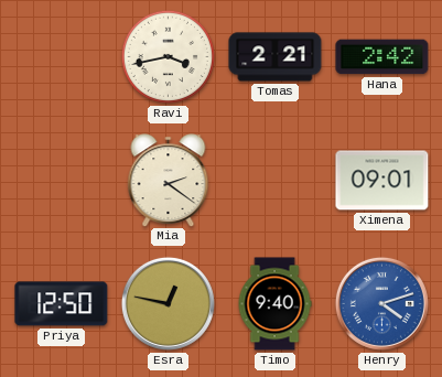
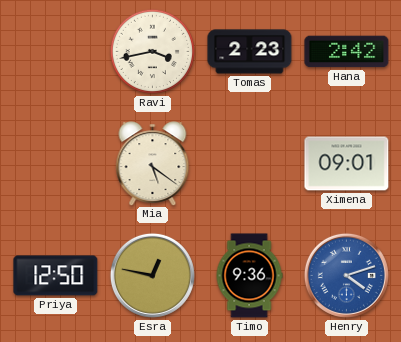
Tomas: 2:21 -> 2:23 (250, 52)
Mia: 2:21 -> 5:21 (153, 163)
Timo: 9:40 -> 9:36 (249, 276)
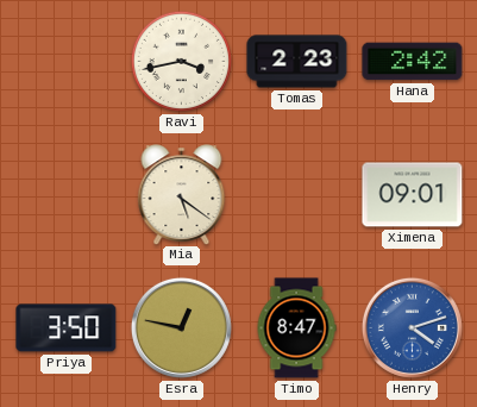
Priya: 12:50 -> 3:50 (67, 328)
Timo: 9:36 -> 8:47 (296, 328)
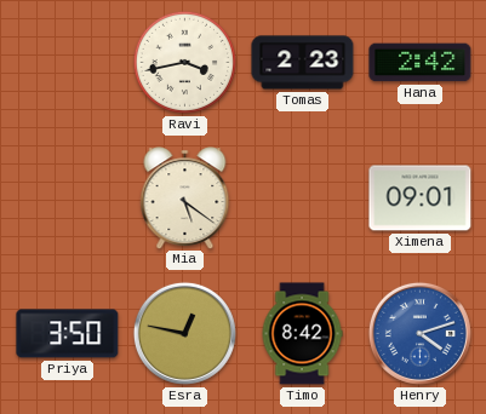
Timo: 8:47 -> 8:42 (302, 334)
